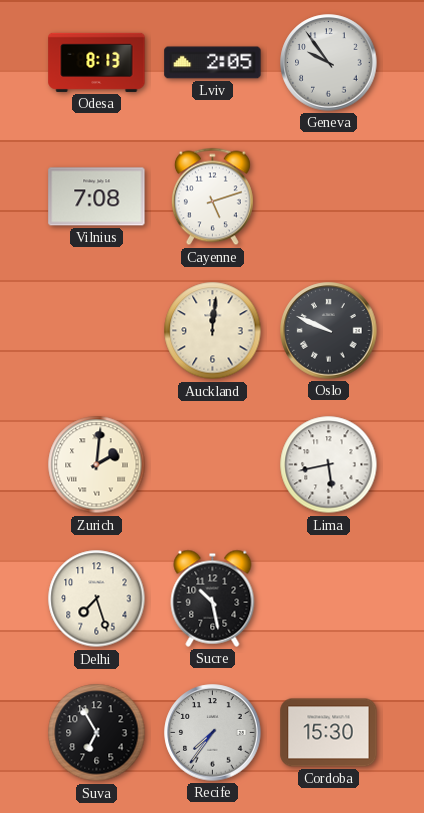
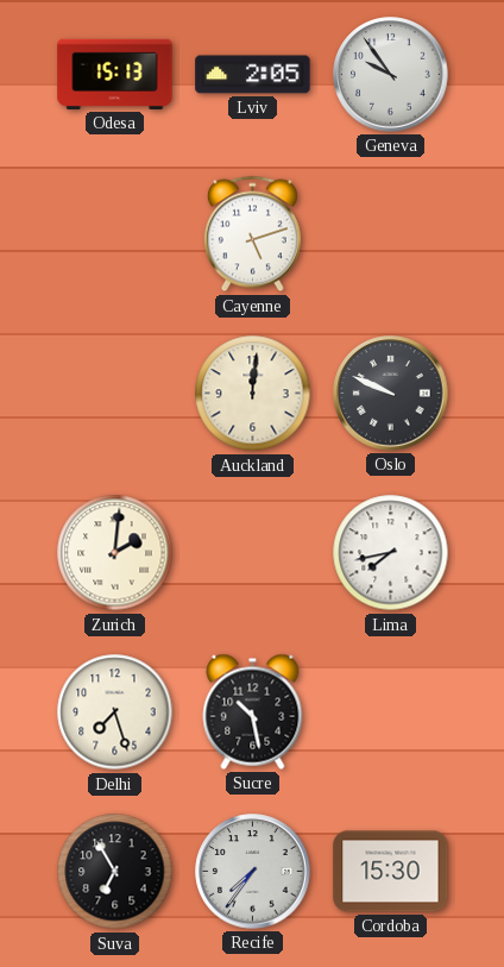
Odesa: 8:13 -> 15:13 (115, 74)
Vilnius: 7:08 -> none (97, 197)
Lima: 5:43 -> 7:43 (391, 553)
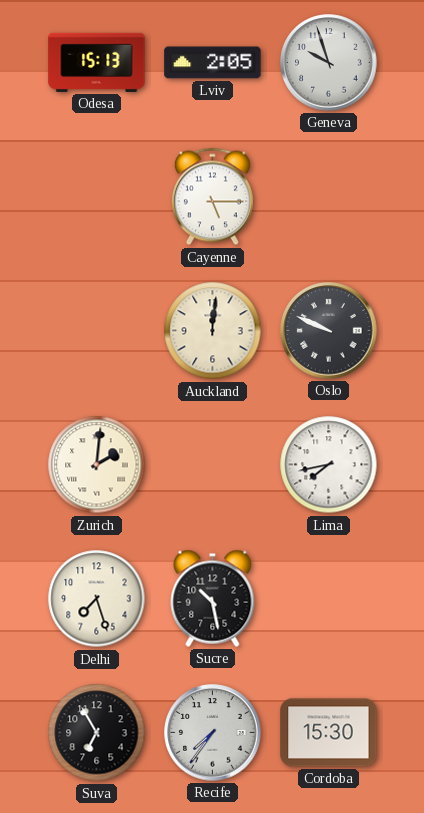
Geneva: 9:54 -> 9:57 (329, 63)
Cayenne: 5:12 -> 5:15 (212, 197)
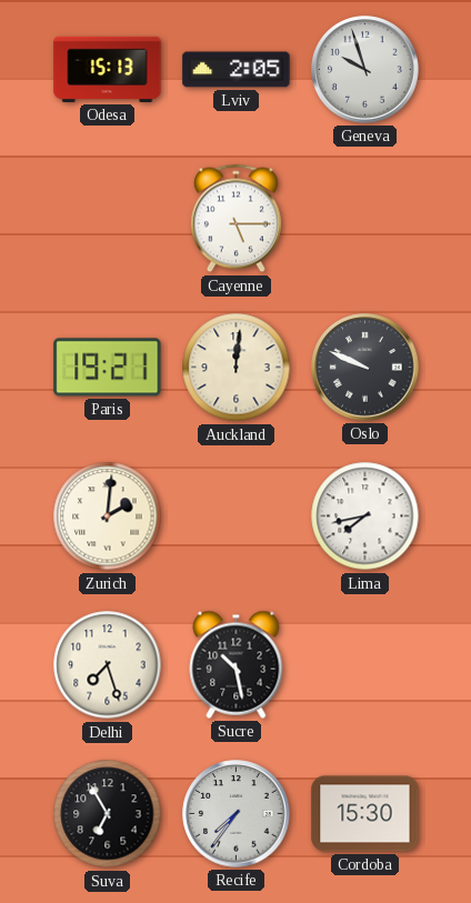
Paris: none -> 19:21 (108, 368)
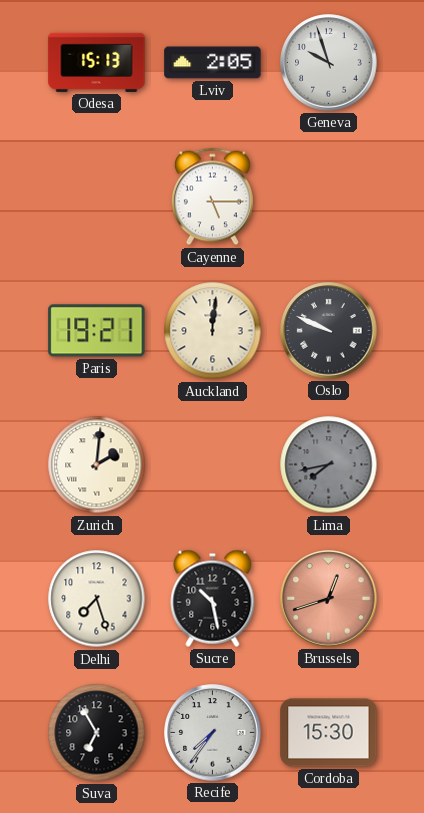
Lima dial: white -> grey (329, 465)
Brussels: none -> 12:42 (329, 599)
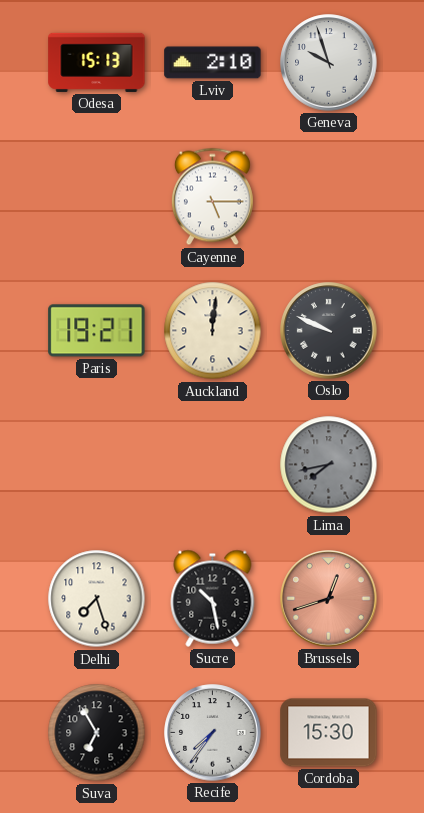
Lviv: 2:05 -> 2:10 (213, 63)
Zurich: 2:01 -> none (97, 465)
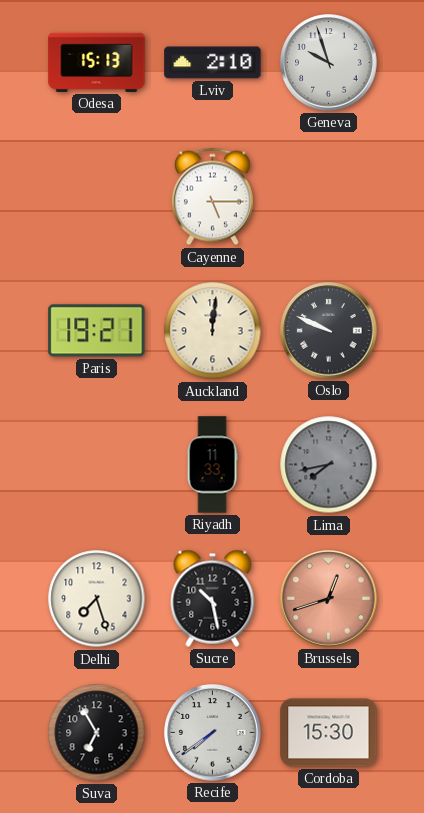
Riyadh: none -> 11:33 (212, 465)
Recife: 7:36 -> 7:39 (213, 733)
